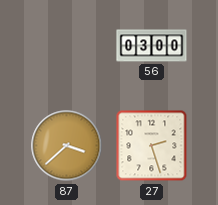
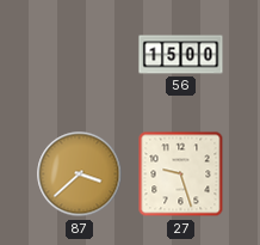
56: 03:00 -> 15:00 (181, 55)
27: 2:27 -> 9:27 (181, 174)
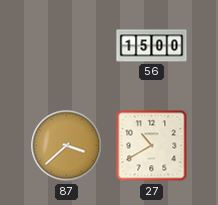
27: 9:27 -> 10:40 (152, 146)
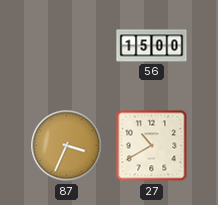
87: 3:38 -> 3:34 (67, 146)
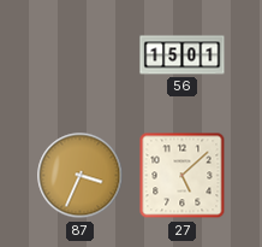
56: 15:00 -> 15:01 (183, 55)
27: 10:40 -> 5:08 (183, 176)
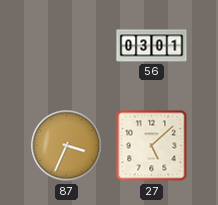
56: 15:01 -> 03:01 (152, 46)
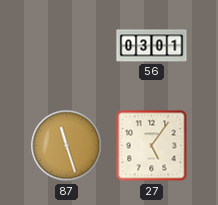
87: 3:34 -> 11:27 (67, 146)
27: 5:08 -> 5:06 (152, 146)
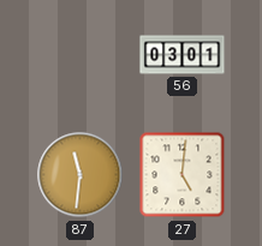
87: 11:27 -> 11:31 (81, 175)
27: 5:06 -> 5:01 (183, 175)
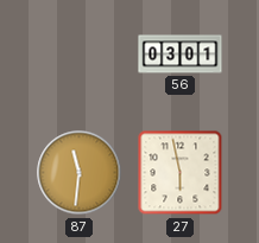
27: 5:01 -> 5:58 (181, 173)
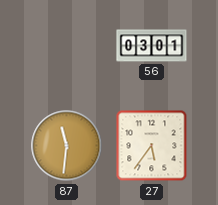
27: 5:58 -> 5:36 (152, 146)
